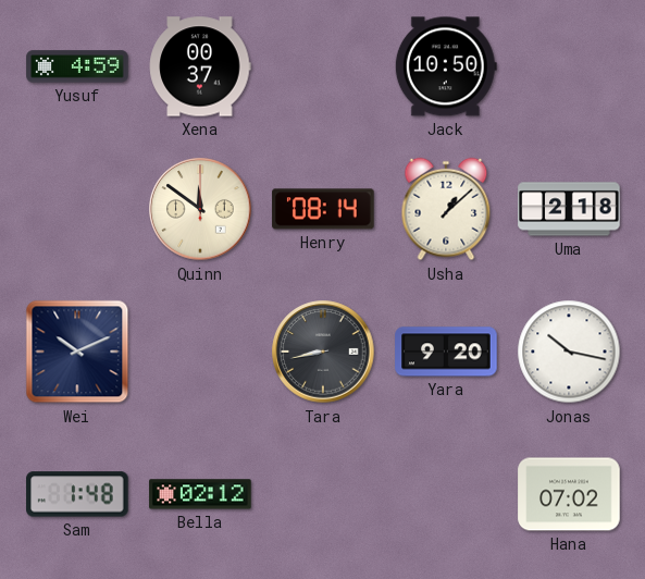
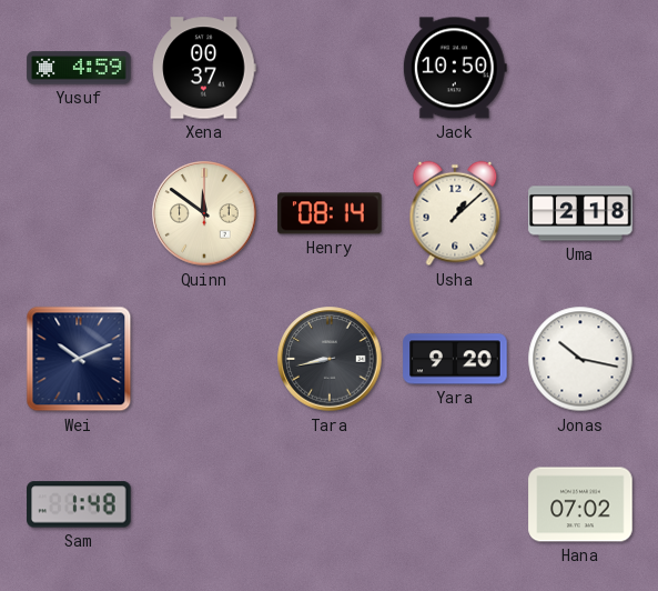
Bella: 02:12 -> none (200, 494)
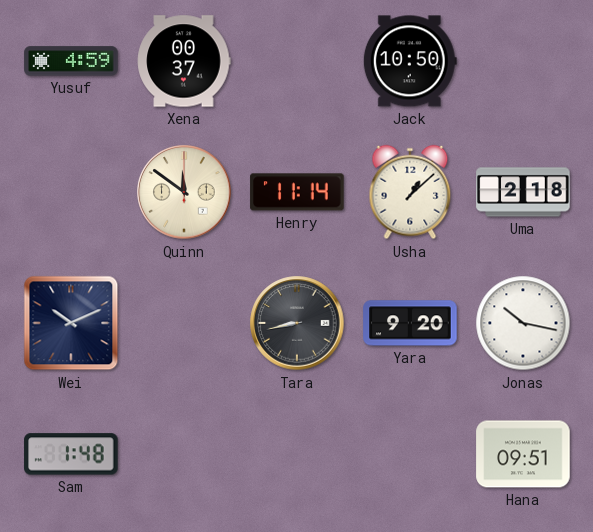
Henry: 08:14 -> 11:14 (297, 192)
Hana: 07:02 -> 09:51 (523, 454)
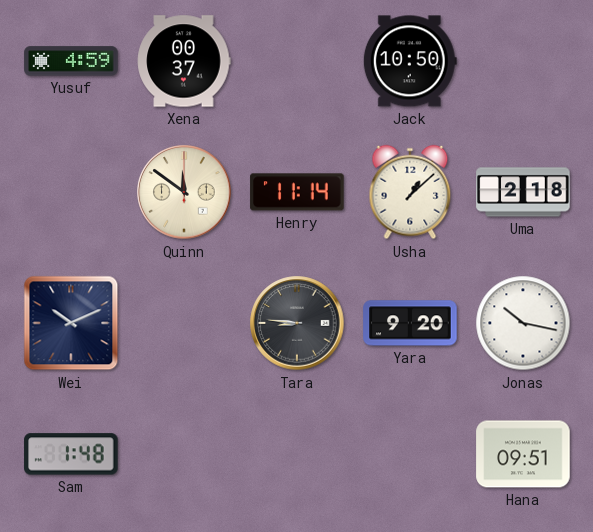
Tara: 8:43 -> 8:46 (297, 323)
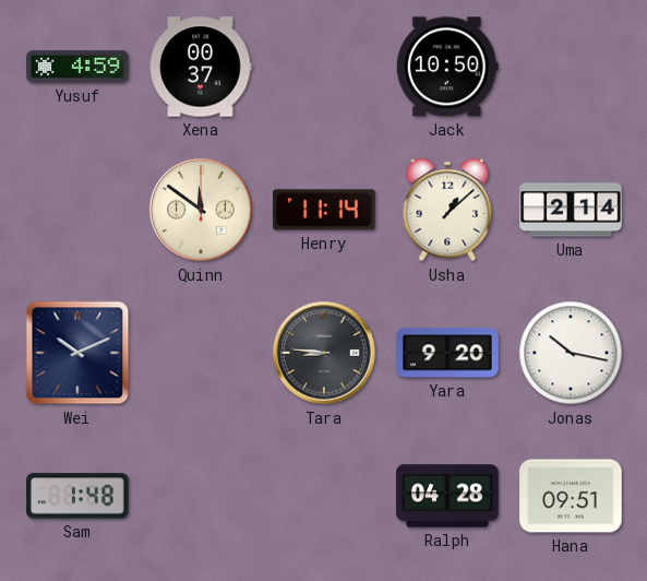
Uma: 2:18 -> 2:14 (571, 210)
Ralph: none -> 04:28 (447, 496)
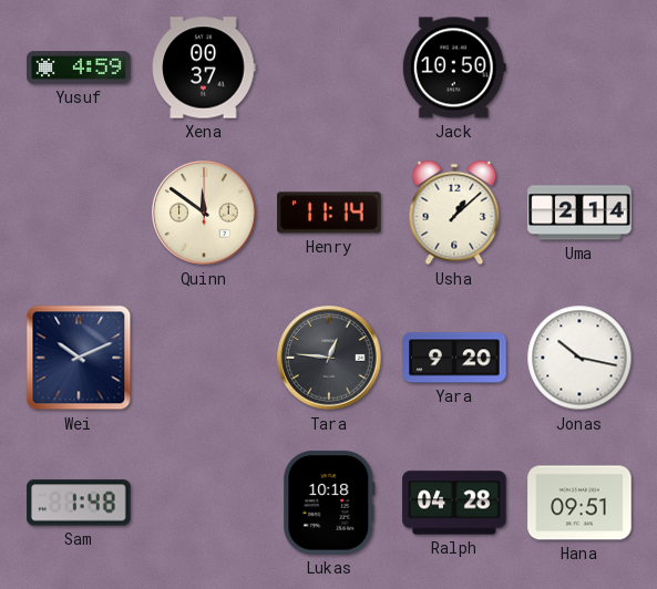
Tara: 8:46 -> 12:46 (329, 358)
Lukas: none -> 10:18 (329, 503)
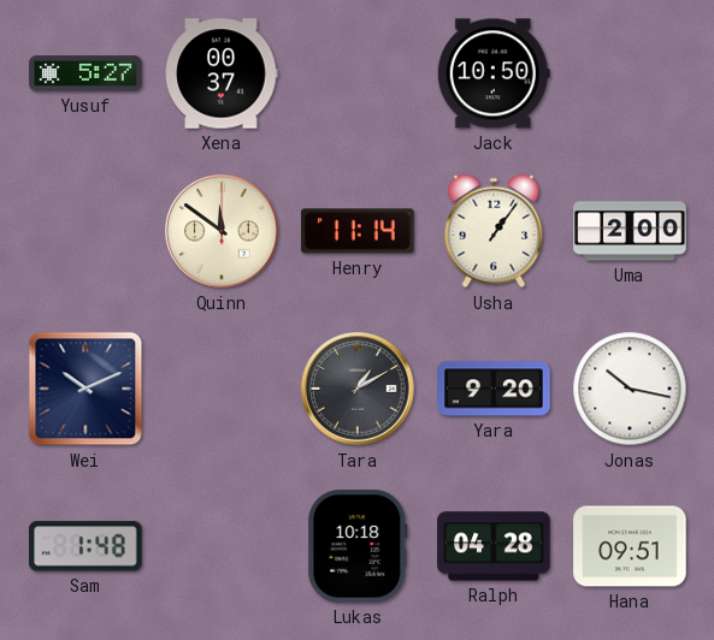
Yusuf: 4:59 -> 5:27 (85, 73)
Usha: 1:08 -> 1:06 (494, 231)
Uma: 2:14 -> 2:00 (630, 231)
Tara: 12:46 -> 1:10 (358, 389)
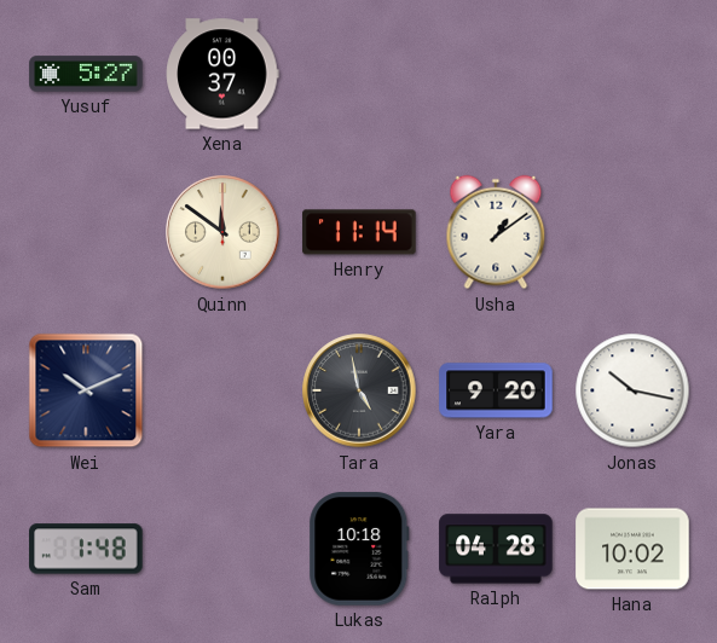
Jack: 10:50 -> none (494, 73)
Usha: 1:06 -> 1:09 (496, 232)
Uma: 2:00 -> none (630, 231)
Tara: 1:10 -> 4:58 (359, 390)
Hana: 09:51 -> 10:02 (632, 549)
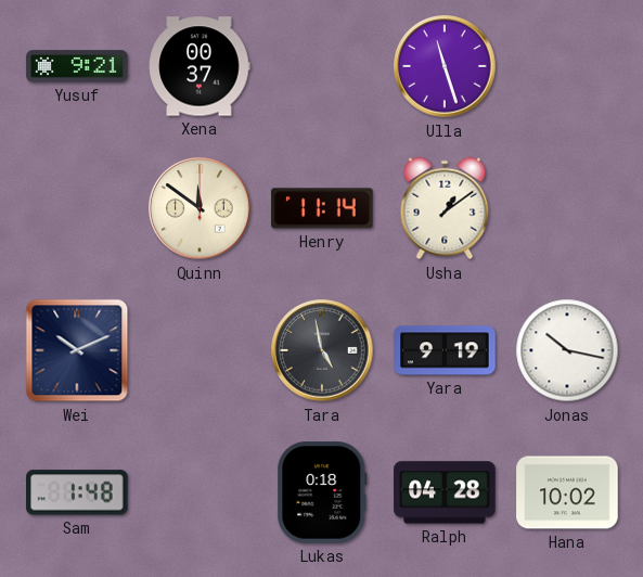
Yusuf: 5:27 -> 9:21 (77, 66)
Ulla: none -> 11:27 (445, 66)
Yara: 9:20 -> 9:19 (445, 350)
Lukas: 10:18 -> 0:18 (322, 492)
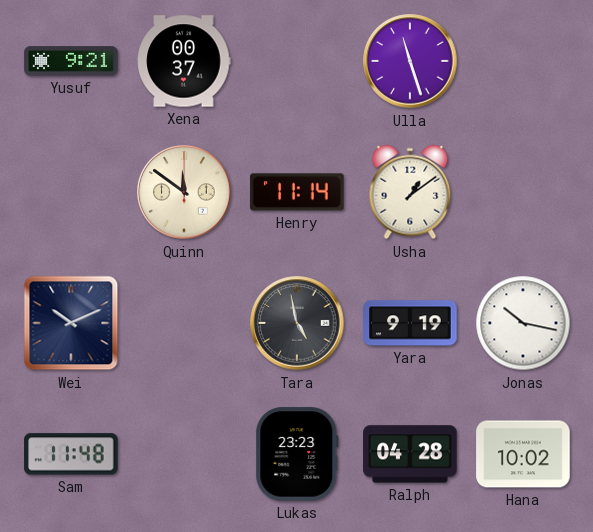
Sam: 1:48 -> 11:48 (71, 454)
Lukas: 0:18 -> 23:23 (297, 454)
